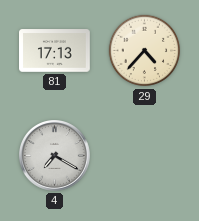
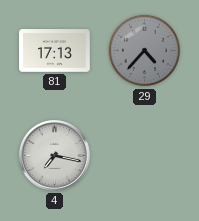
29 dial: cream -> grey (145, 51)
4: 7:20 -> 7:17 (55, 156)
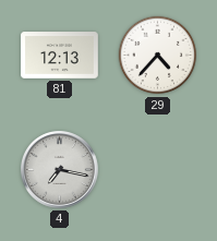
81: 17:13 -> 12:13 (60, 56)
29 dial: grey -> white (158, 56)
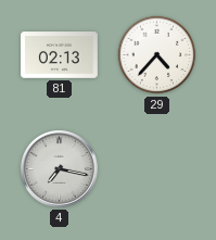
81: 12:13 -> 02:13 (60, 55)
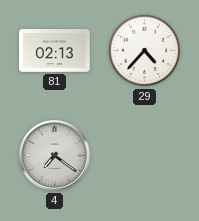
4: 7:17 -> 7:21 (55, 156)
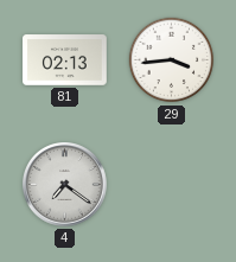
29: 4:37 -> 3:44 (172, 60)
